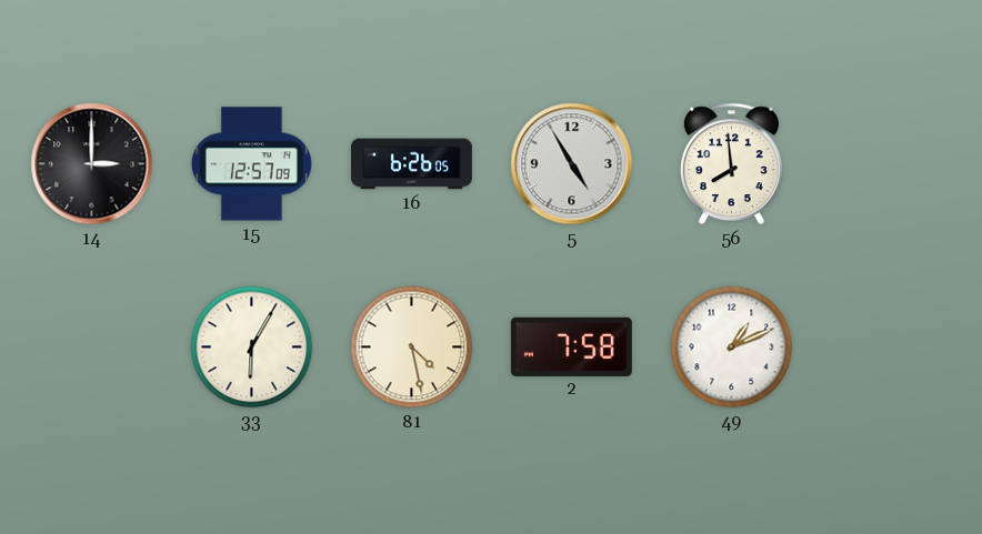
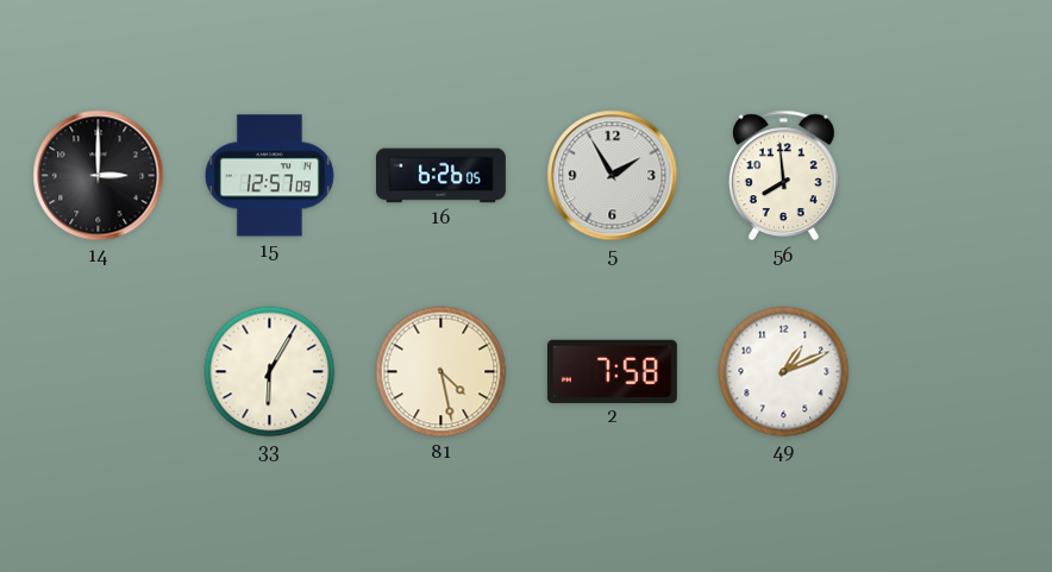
5: 4:55 -> 1:55 (613, 176)
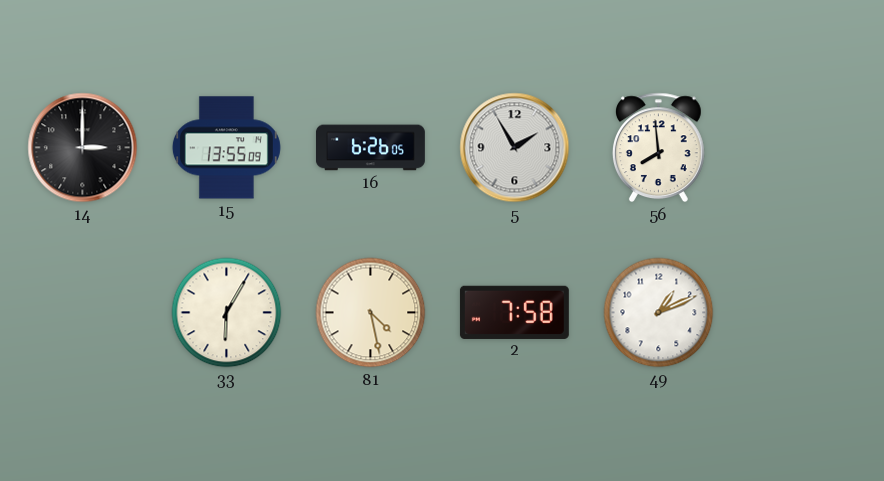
15: 12:57 -> 13:55 (226, 148)
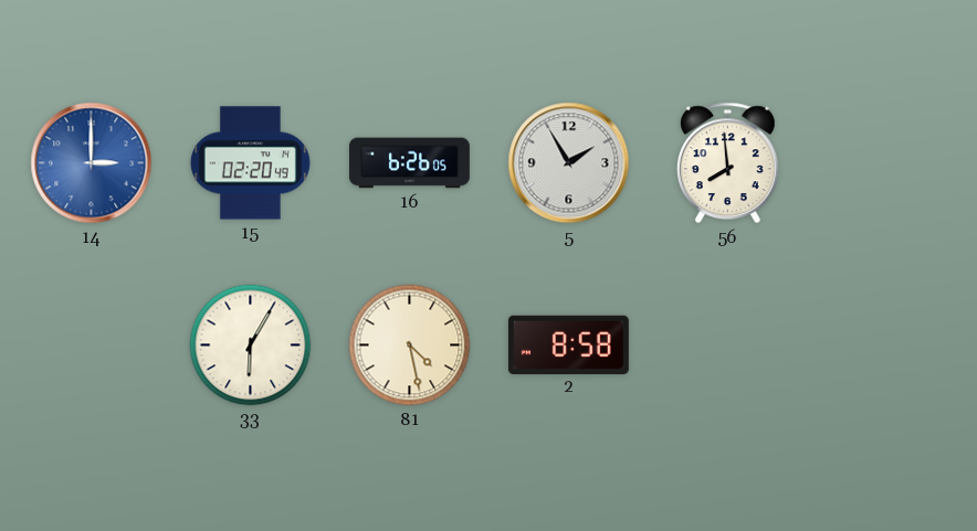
14 dial: black -> blue (92, 163)
15: 13:55 -> 02:20 (250, 163)
2: 7:58 -> 8:58 (568, 344)
49: 1:11 -> none (659, 313)
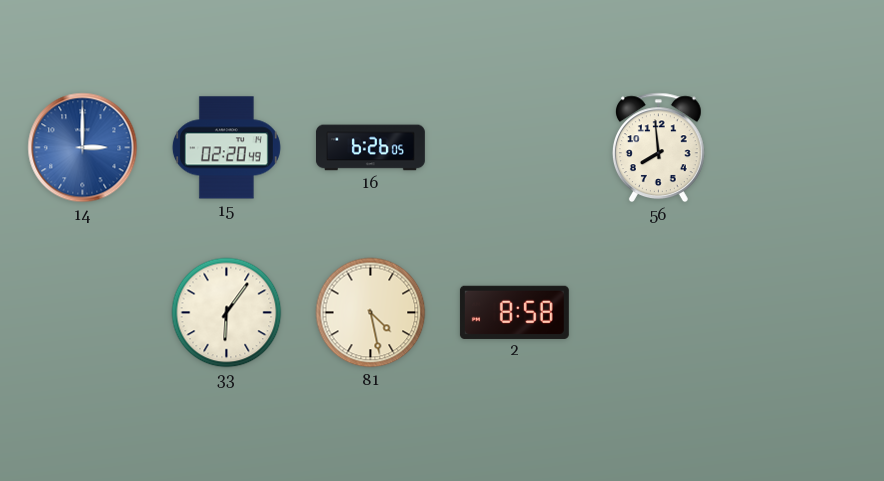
5: 1:55 -> none (569, 163)
33: 6:05 -> 6:06 (227, 313)
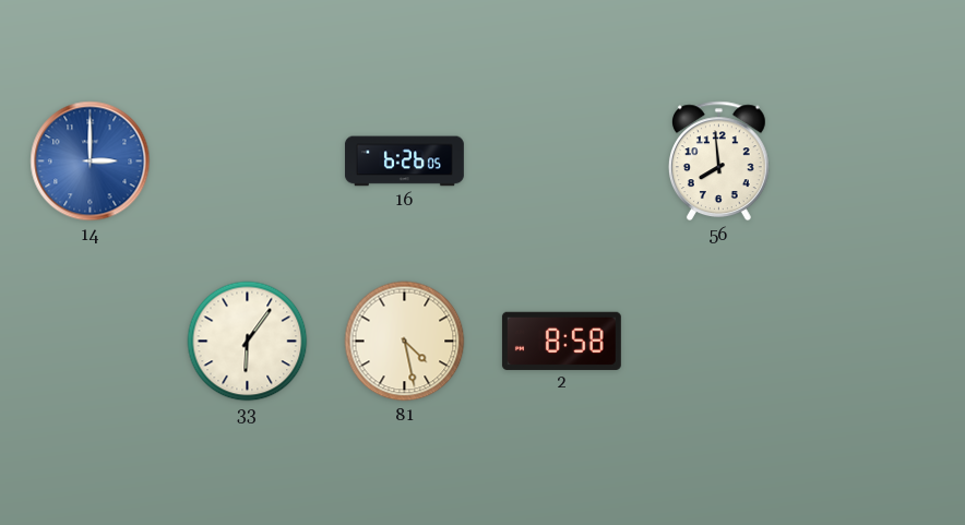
15: 02:20 -> none (226, 148)
